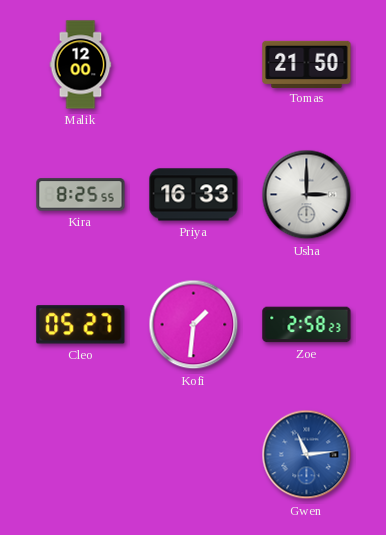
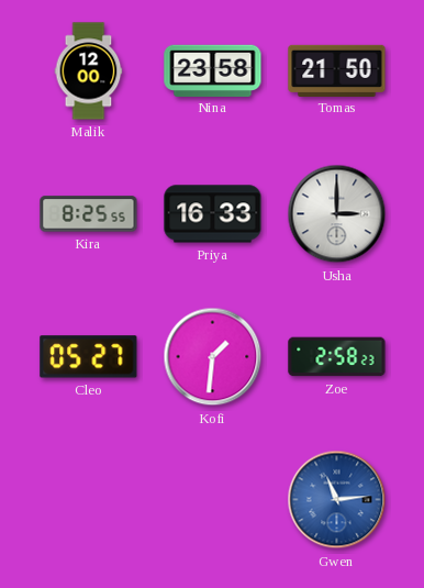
Nina: none -> 23:58 (213, 70)
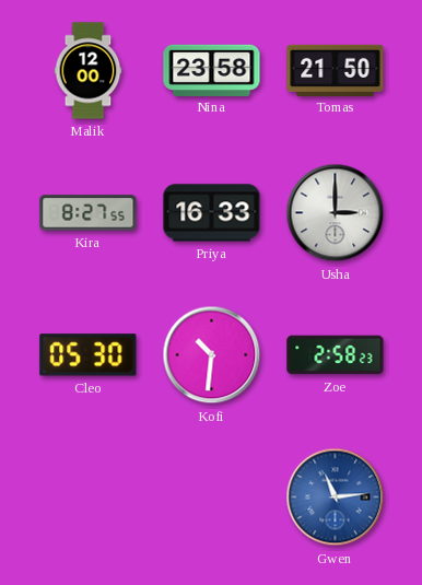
Kira: 8:25 -> 8:27 (89, 213)
Cleo: 05:27 -> 05:30 (89, 355)
Kofi: 1:31 -> 10:31 (212, 355)
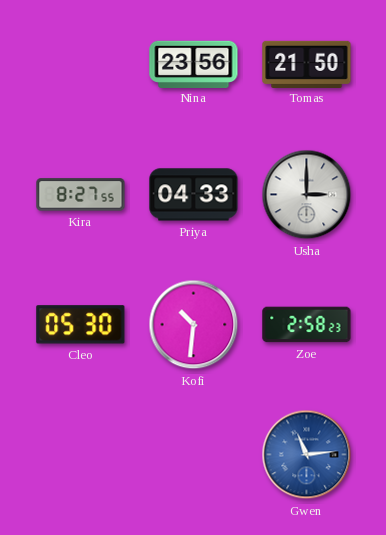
Malik: 12:00 -> none (89, 71)
Nina: 23:58 -> 23:56 (194, 64)
Priya: 16:33 -> 04:33 (194, 195)
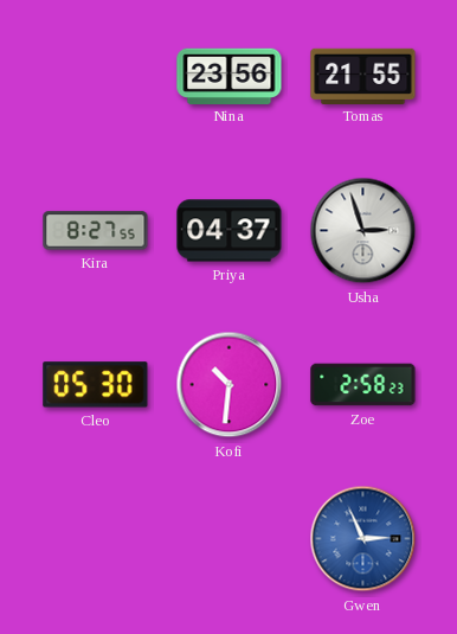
Tomas: 21:50 -> 21:55 (363, 76)
Priya: 04:33 -> 04:37 (230, 231)
Usha: 3:00 -> 2:57 (363, 231)
Gwen: 11:14 -> 2:56 (363, 539)
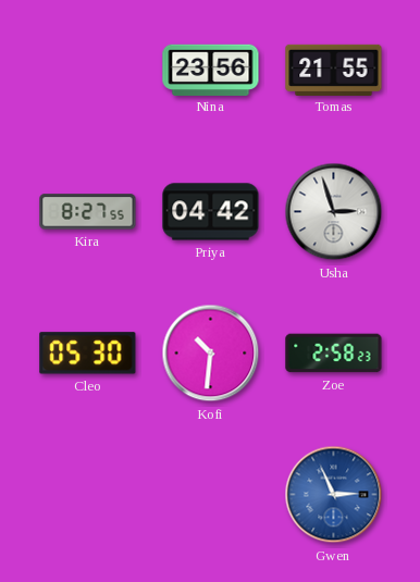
Priya: 04:37 -> 04:42 (211, 212)
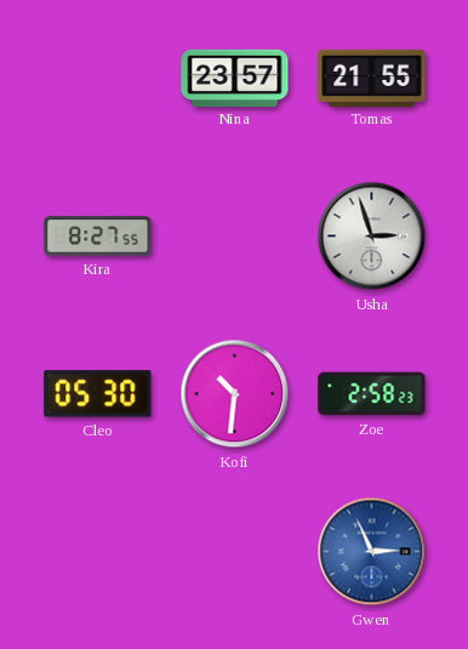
Nina: 23:56 -> 23:57 (235, 78)
Priya: 04:42 -> none (211, 212)
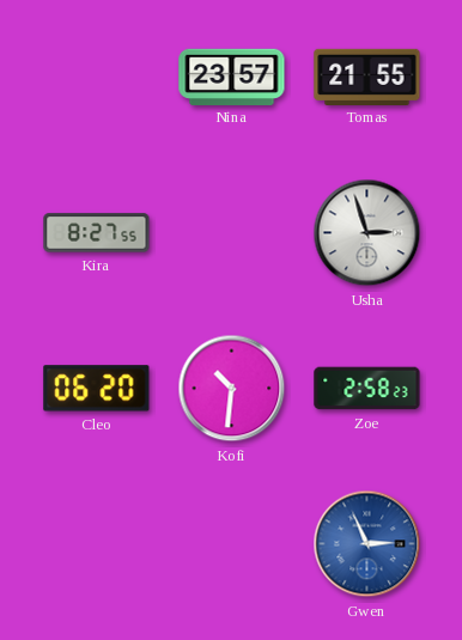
Cleo: 05:30 -> 06:20 (97, 389)
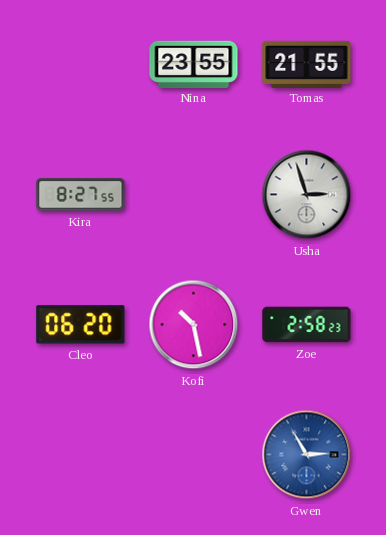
Nina: 23:57 -> 23:55 (194, 64)
Kofi: 10:31 -> 10:28 (194, 325)
Gwen: 2:56 -> 2:55 (307, 455)
